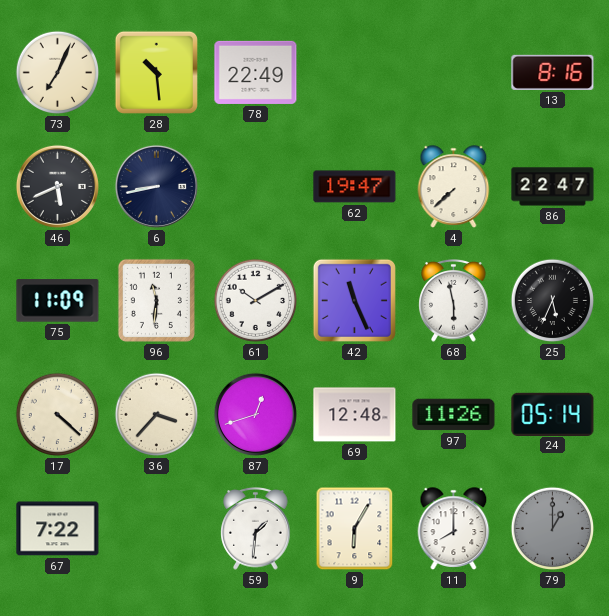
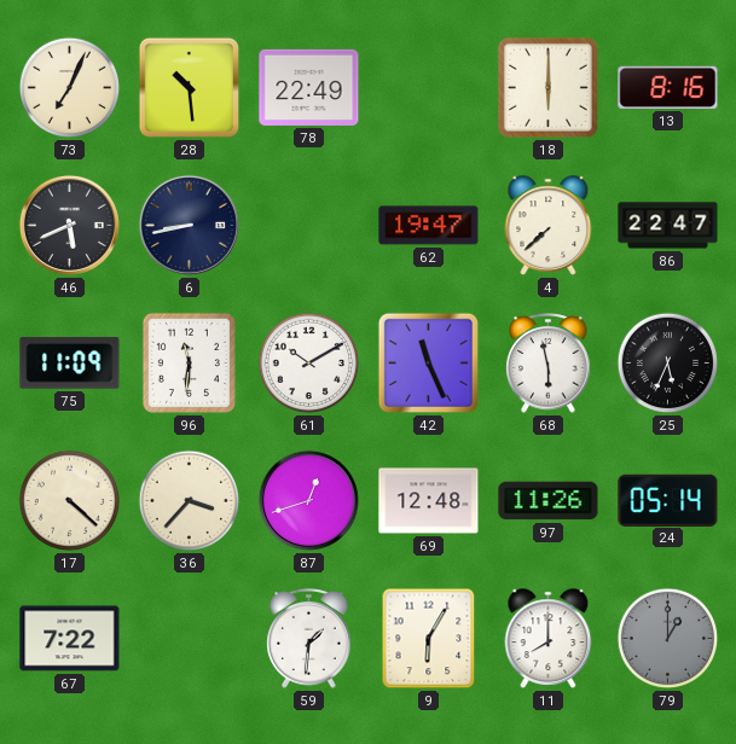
18: none -> 6:00 (547, 87)
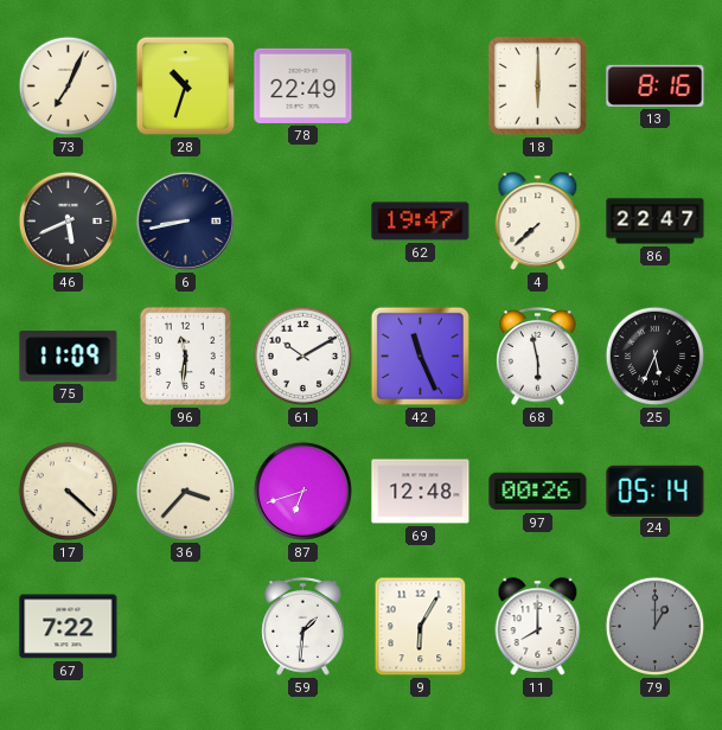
28: 10:29 -> 10:33 (185, 85)
87: 12:42 -> 6:42 (302, 491)
97: 11:26 -> 00:26 (538, 492)
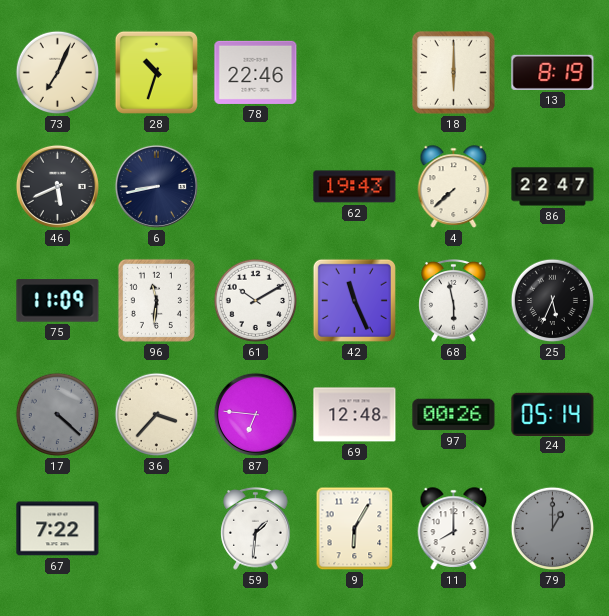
78: 22:49 -> 22:46 (256, 72)
13: 8:16 -> 8:19 (553, 72)
62: 19:47 -> 19:43 (355, 187)
17 dial: cream -> grey (58, 415)
87: 6:42 -> 6:46 (255, 414)
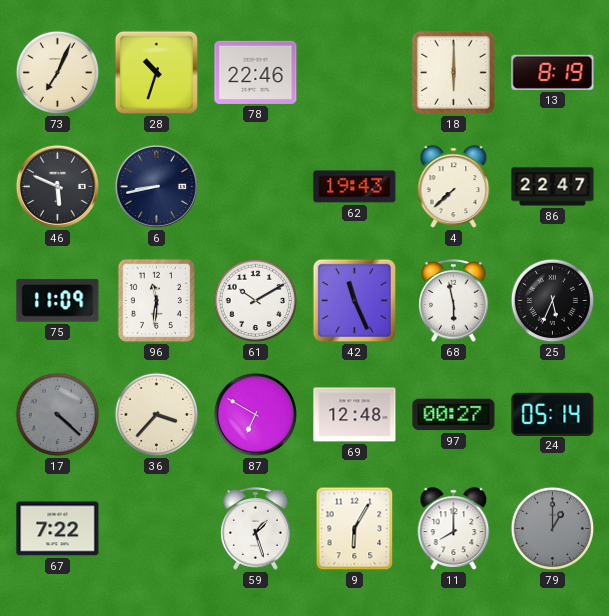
46: 5:41 -> 5:49 (57, 186)
87: 6:46 -> 6:50 (255, 414)
97: 00:26 -> 00:27 (454, 415)
59: 1:31 -> 1:27 (256, 529)
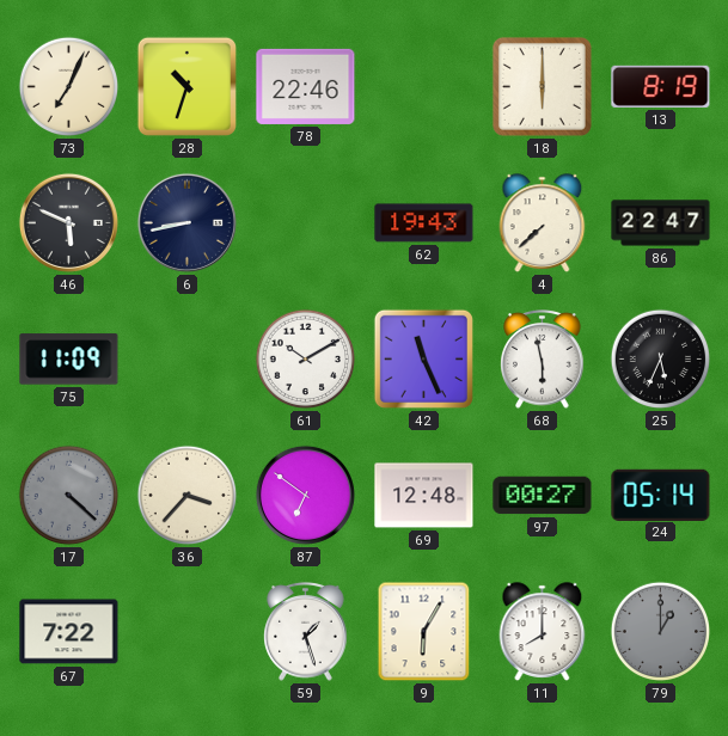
96: 11:31 -> none (156, 300)
87: 6:50 -> 6:51 (305, 495)
